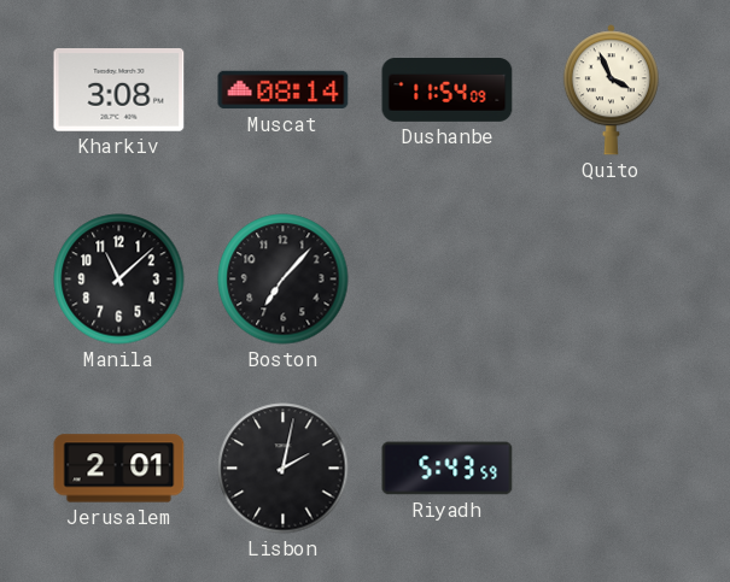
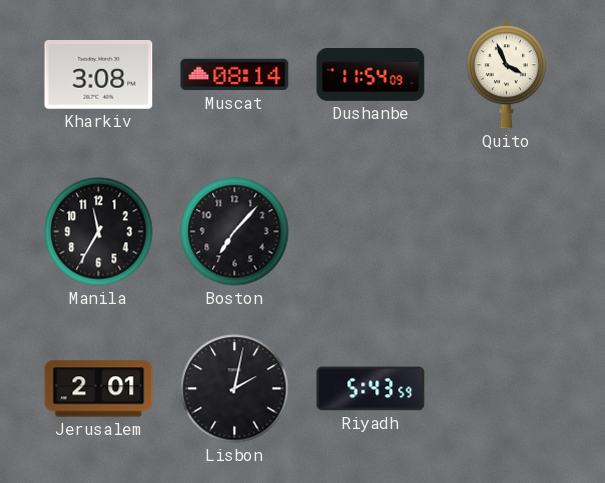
Manila: 11:08 -> 11:35 (99, 232)
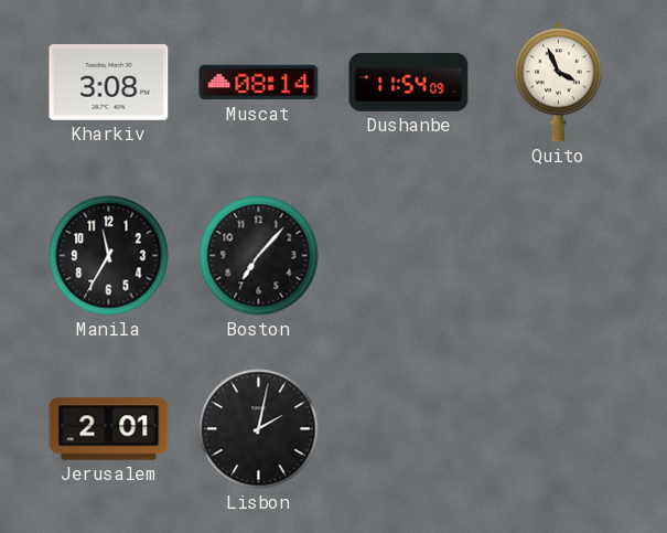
Riyadh: 5:43 -> none (371, 389)
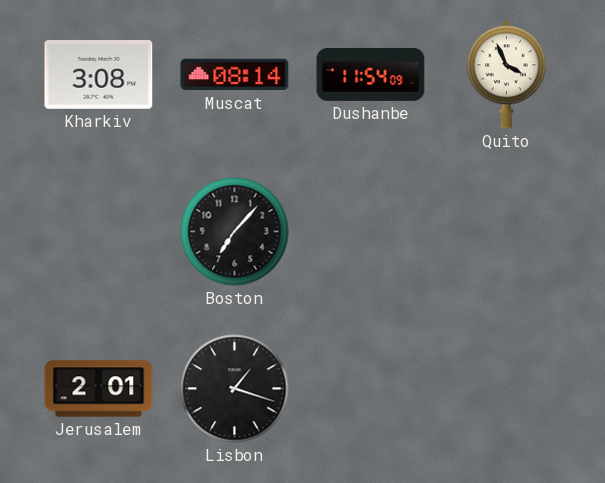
Manila: 11:35 -> none (109, 256)
Lisbon: 2:02 -> 1:18 (235, 389)
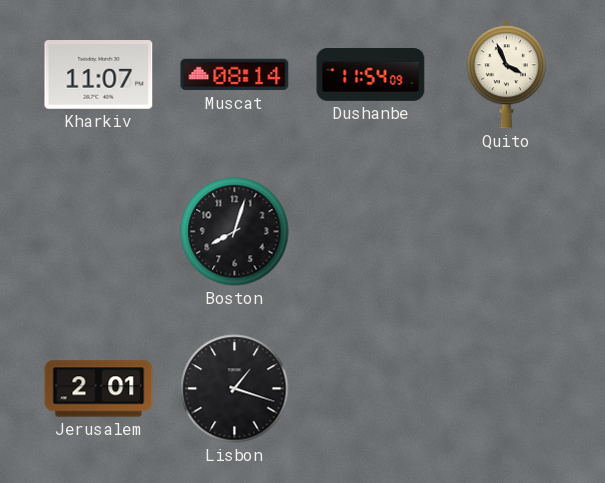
Kharkiv: 3:08 -> 11:07 (99, 75)
Boston: 7:07 -> 8:03 (235, 232)
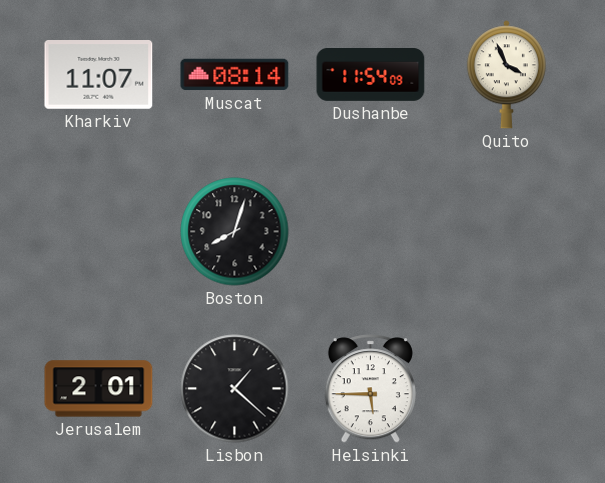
Lisbon: 1:18 -> 1:22 (235, 389)
Helsinki: none -> 5:45 (370, 389)
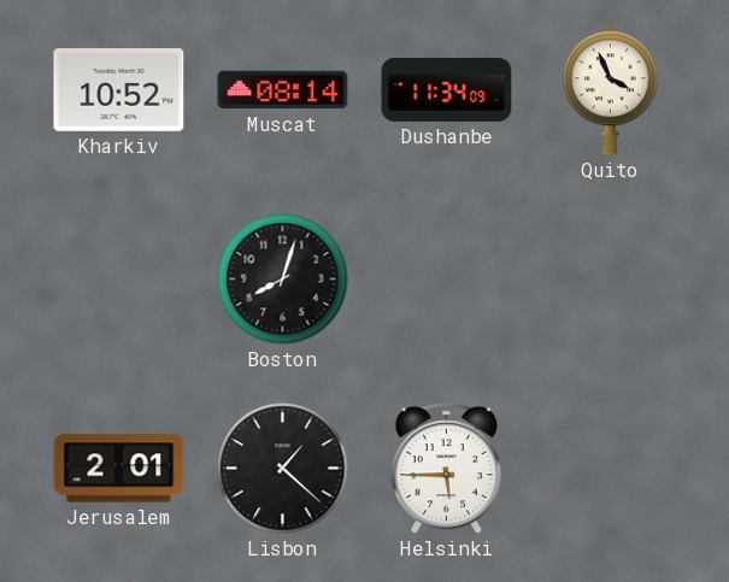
Kharkiv: 11:07 -> 10:52 (119, 90)
Dushanbe: 11:54 -> 11:34 (447, 90)
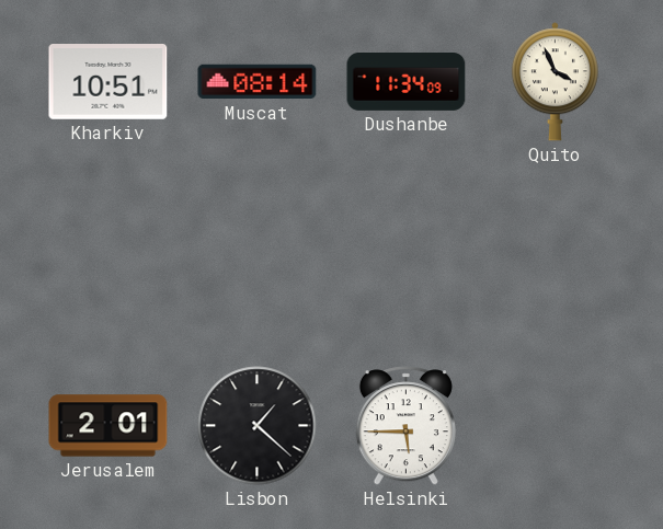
Kharkiv: 10:52 -> 10:51 (108, 82)
Boston: 8:03 -> none (283, 280)
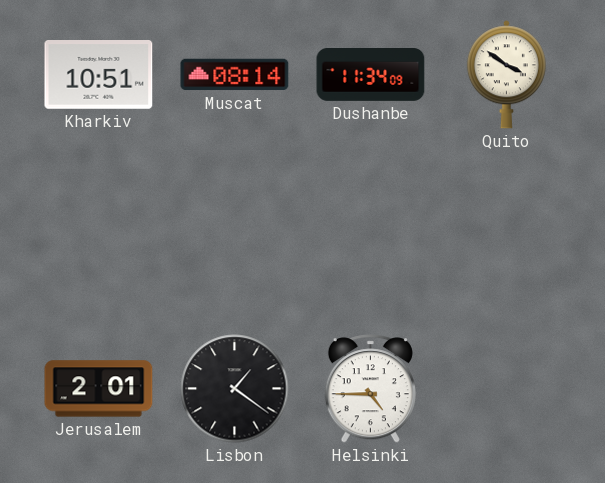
Quito: 3:56 -> 3:51 (506, 75)
Lisbon: 1:22 -> 1:21 (235, 389)
Helsinki: 5:45 -> 4:45 (370, 389)
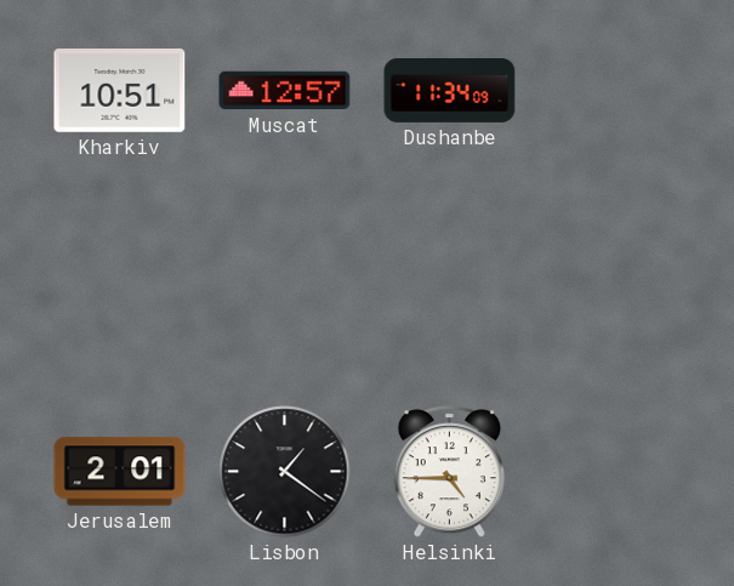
Muscat: 08:14 -> 12:57 (285, 91)
Quito: 3:51 -> none (506, 75)
